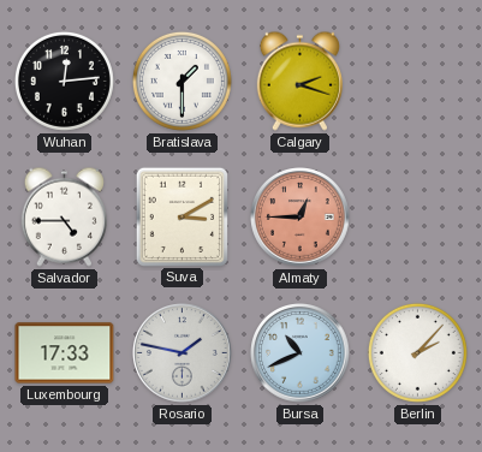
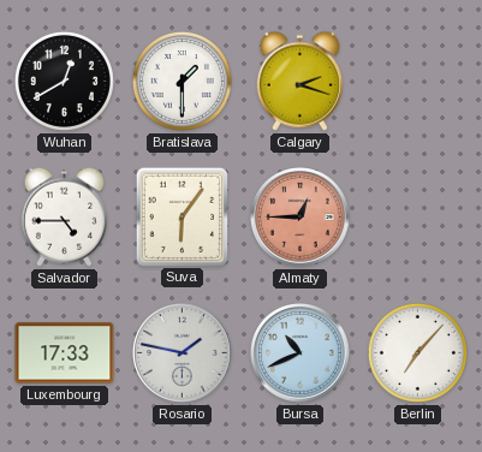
Wuhan: 12:14 -> 12:40 (64, 81)
Suva: 3:10 -> 6:06 (182, 216)
Berlin: 2:07 -> 7:07 (417, 352)
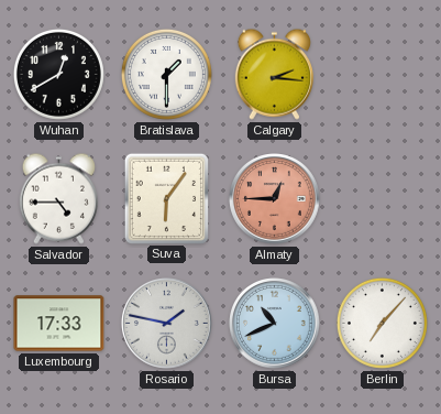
Calgary: 2:18 -> 2:16 (274, 74)
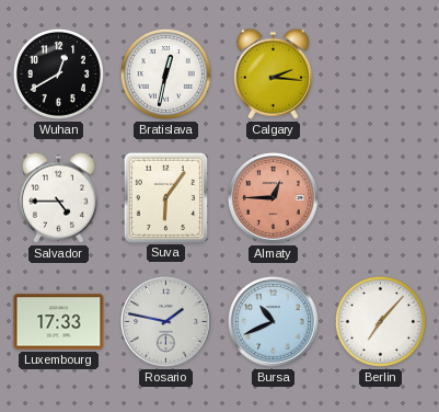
Bratislava: 1:30 -> 12:32 (165, 73)
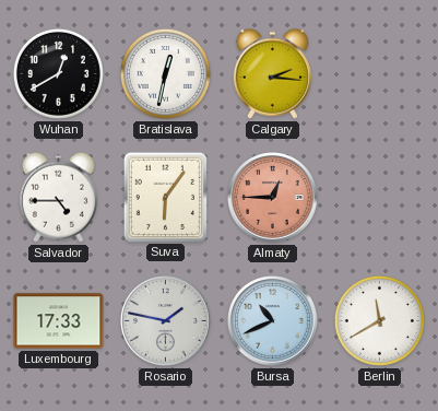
Berlin: 7:07 -> 11:40 (379, 320)
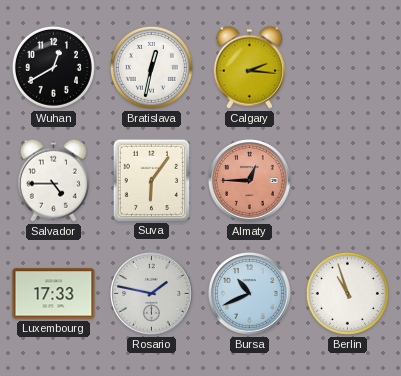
Berlin: 11:40 -> 10:57 (347, 293)
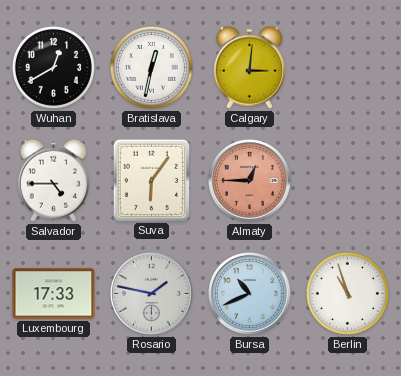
Calgary: 2:16 -> 3:01 (249, 67)
